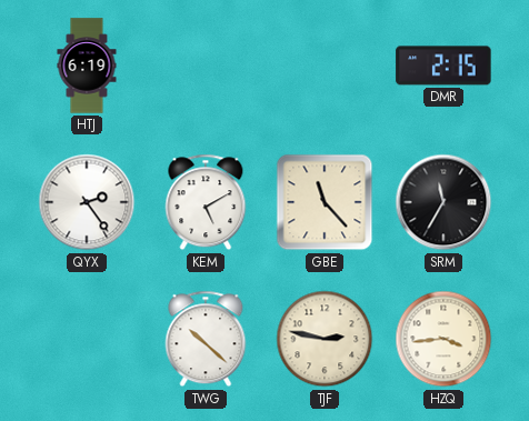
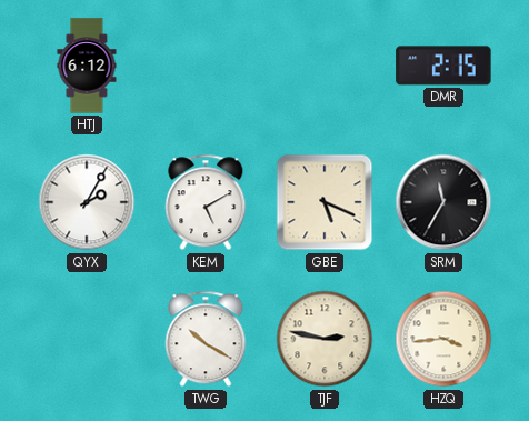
HTJ: 6:19 -> 6:12 (87, 66)
QYX: 2:24 -> 2:05 (87, 202)
GBE: 11:23 -> 5:19 (325, 202)
TWG: 10:22 -> 10:20 (206, 339)
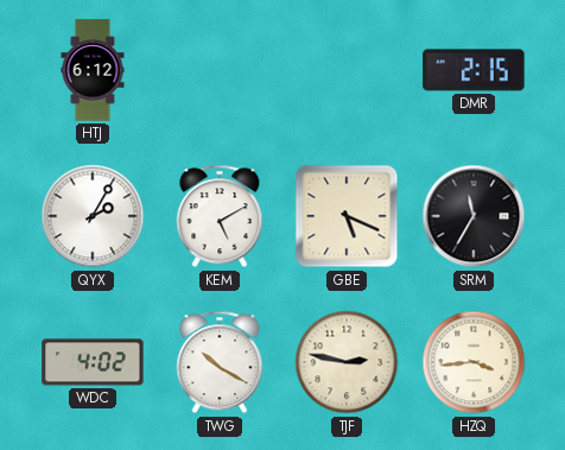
WDC: none -> 4:02 (93, 362)
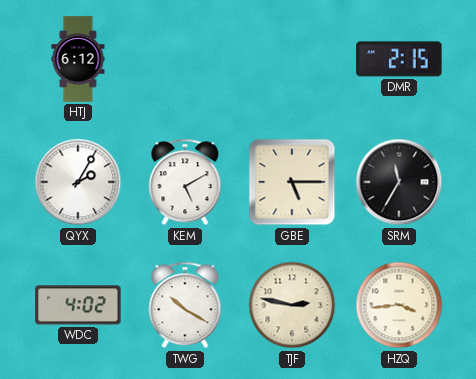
GBE: 5:19 -> 5:15 (292, 182)
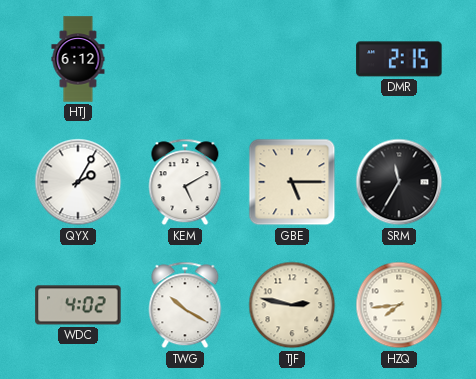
HZQ: 3:44 -> 7:44 (399, 305)
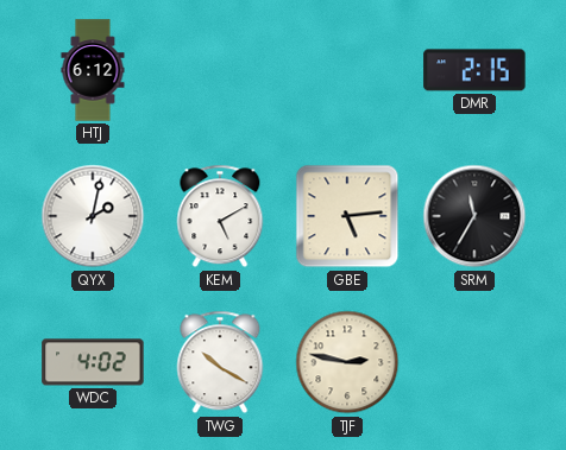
QYX: 2:05 -> 2:02 (93, 216)
GBE: 5:15 -> 5:14 (347, 216)
HZQ: 7:44 -> none (399, 305)
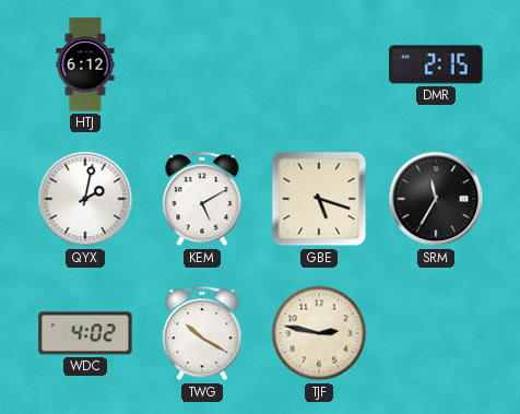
GBE: 5:14 -> 5:18 (319, 199)
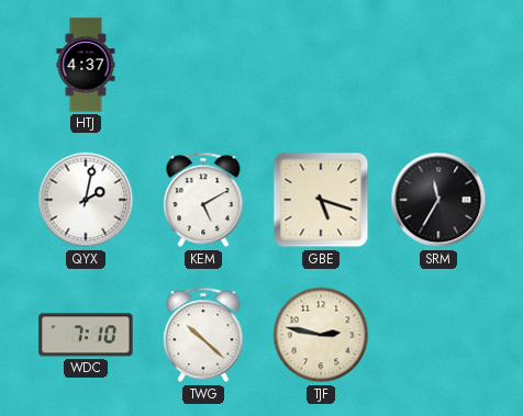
HTJ: 6:12 -> 4:37 (86, 65)
DMR: 2:15 -> none (436, 64)
WDC: 4:02 -> 7:10 (86, 335)
TWG: 10:20 -> 10:22 (203, 335)
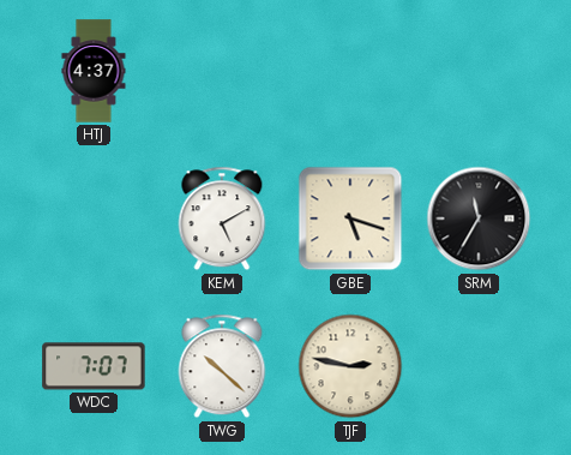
QYX: 2:02 -> none (86, 200)
WDC: 7:10 -> 7:07 (94, 366)
